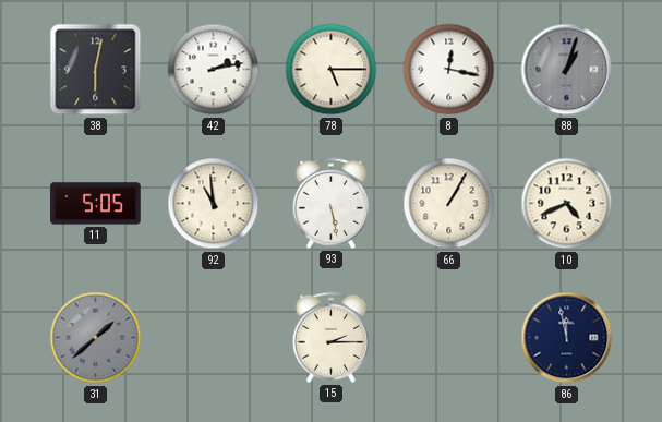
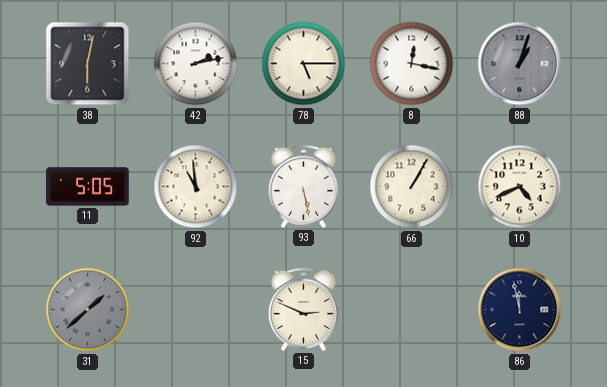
15: 2:15 -> 2:49 (303, 309)
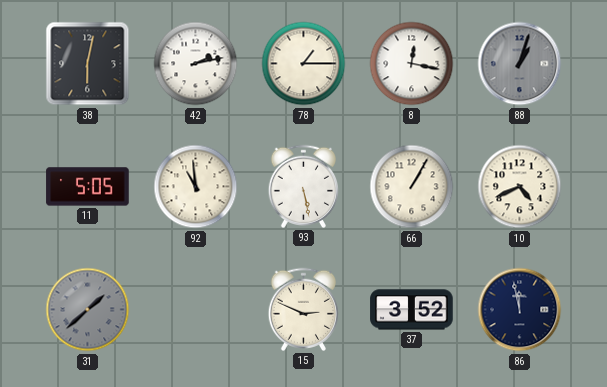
78: 5:15 -> 1:15 (304, 64)
37: none -> 3:52 (412, 310)
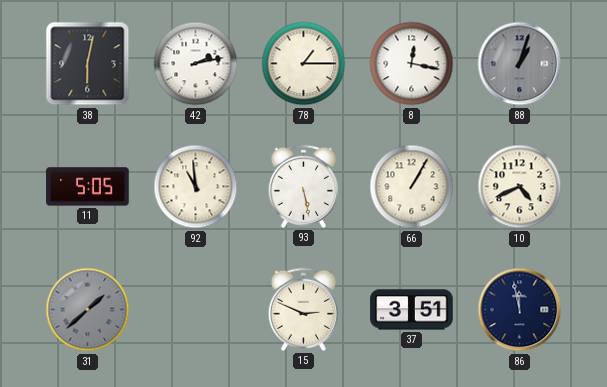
37: 3:52 -> 3:51 (412, 310)
